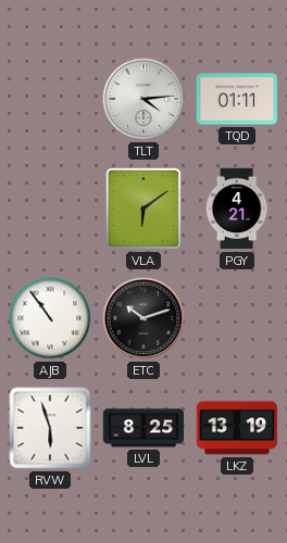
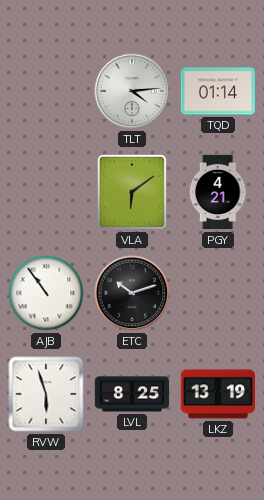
TQD: 01:11 -> 01:14 (217, 91)
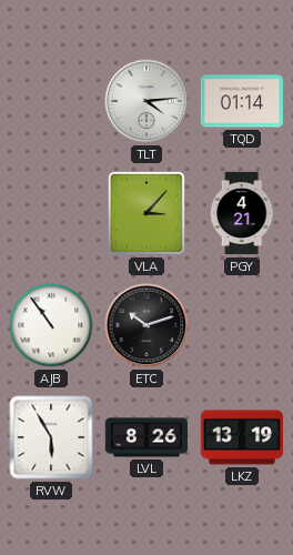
VLA: 6:09 -> 3:07 (146, 213)
RVW: 5:57 -> 5:55 (51, 437)
LVL: 8:25 -> 8:26 (145, 437)
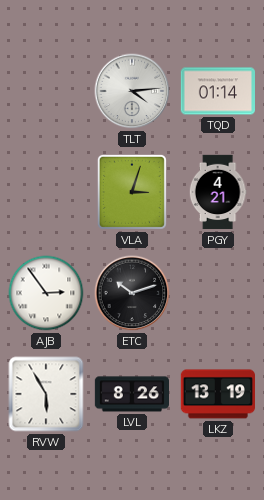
VLA: 3:07 -> 3:03 (132, 192)
AJB: 10:54 -> 2:54 (46, 293)
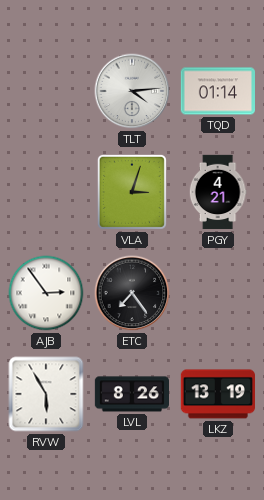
ETC: 10:12 -> 7:24 (132, 293)
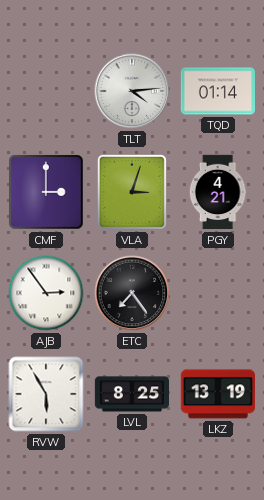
CMF: none -> 3:00 (46, 192)
LVL: 8:26 -> 8:25 (131, 394)
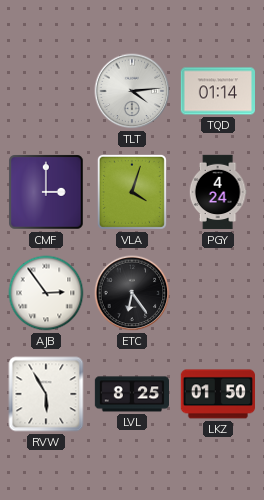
VLA: 3:03 -> 4:03 (132, 192)
PGY: 4:21 -> 4:24 (218, 192)
ETC: 7:24 -> 6:24 (132, 293)
LKZ: 13:19 -> 01:50 (217, 394)
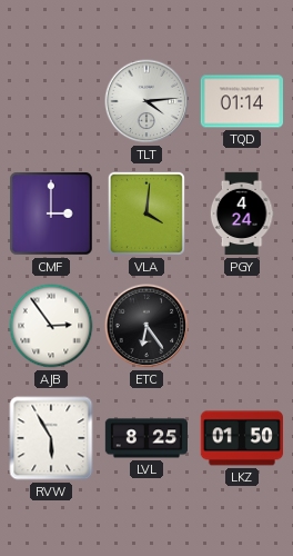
VLA: 4:03 -> 4:01 (146, 214)
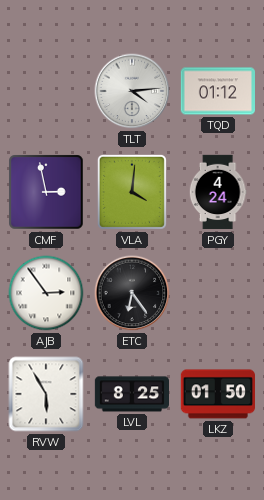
TQD: 01:14 -> 01:12 (217, 91)
CMF: 3:00 -> 2:58 (46, 192)
